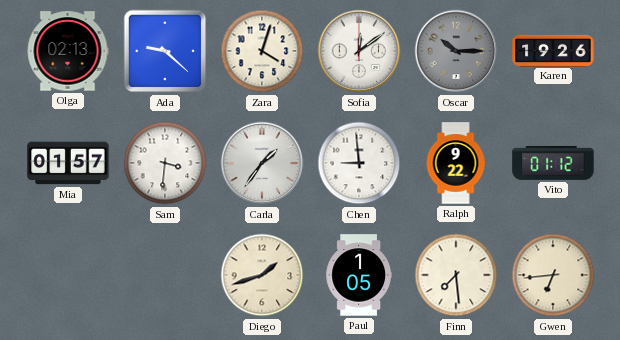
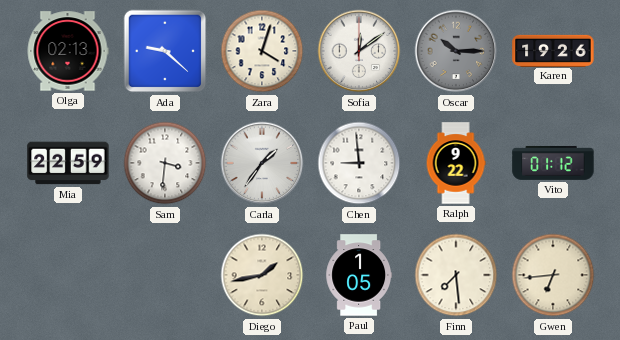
Mia: 01:57 -> 22:59 (68, 163)
Diego: 1:42 -> 1:43 (262, 275)
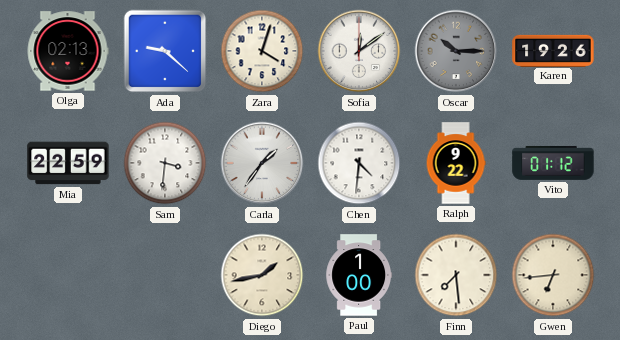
Chen: 8:59 -> 4:31 (359, 163)
Paul: 1:05 -> 1:00 (359, 275)
